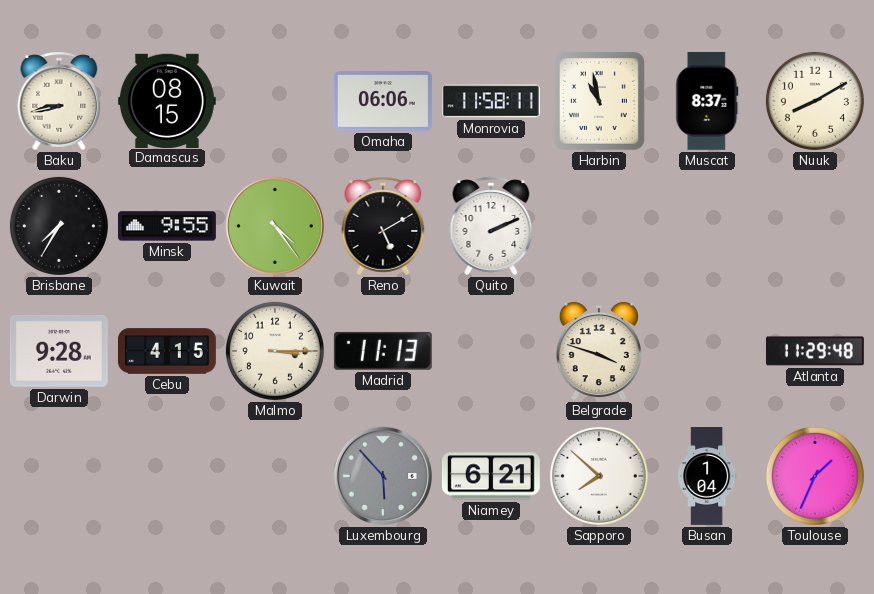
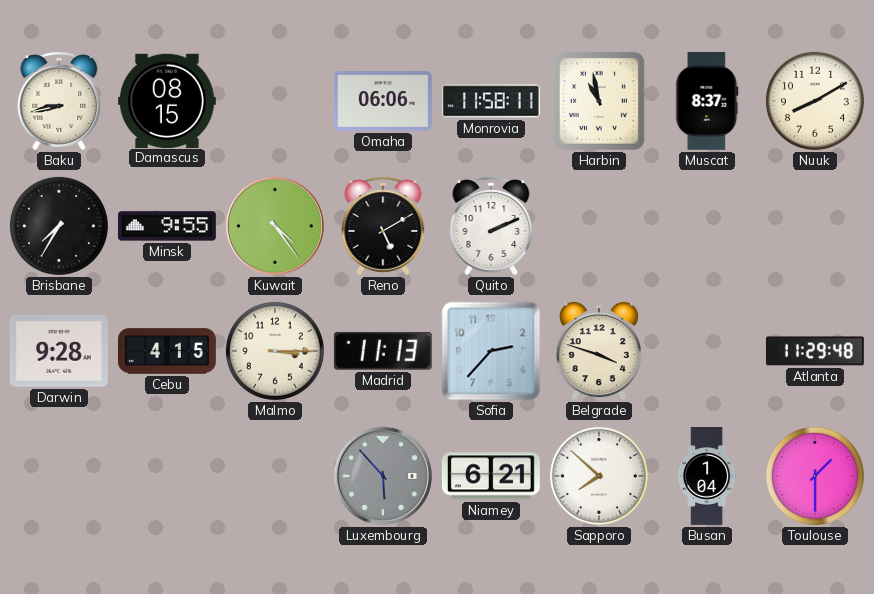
Sofia: none -> 2:37 (491, 351)
Toulouse: 1:34 -> 1:30 (815, 476)
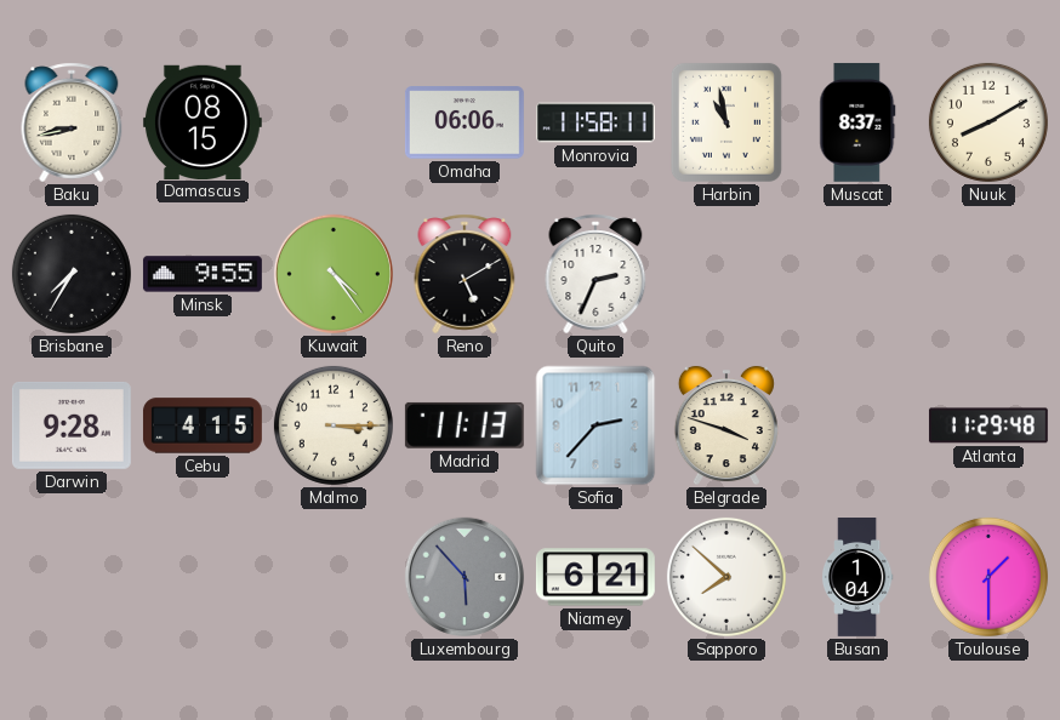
Quito: 2:11 -> 2:34 (595, 274)
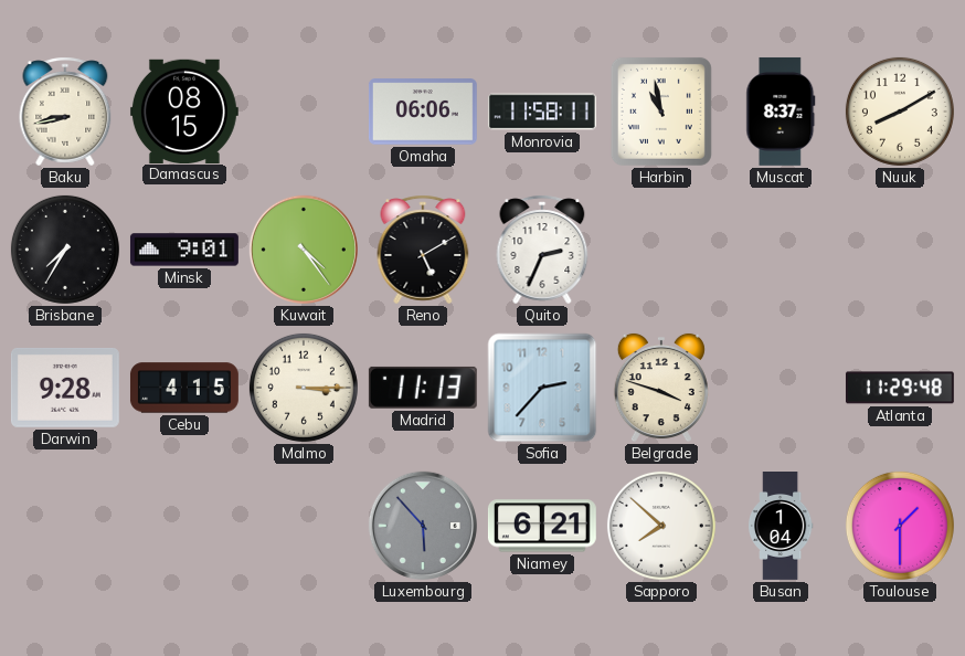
Minsk: 9:55 -> 9:01 (184, 250)
